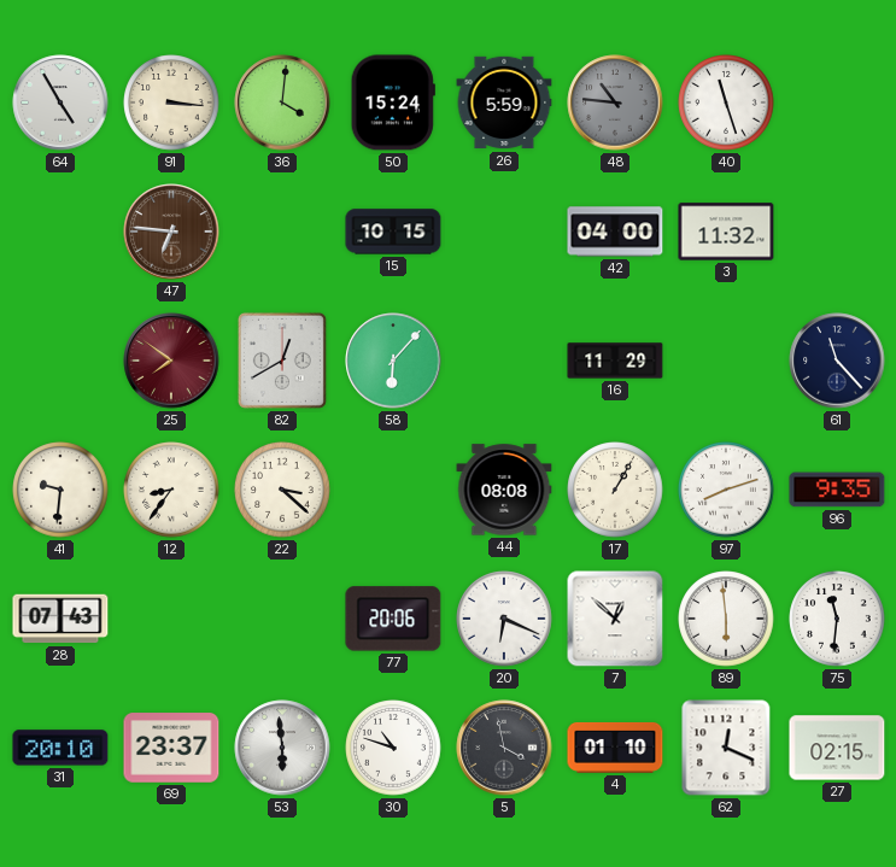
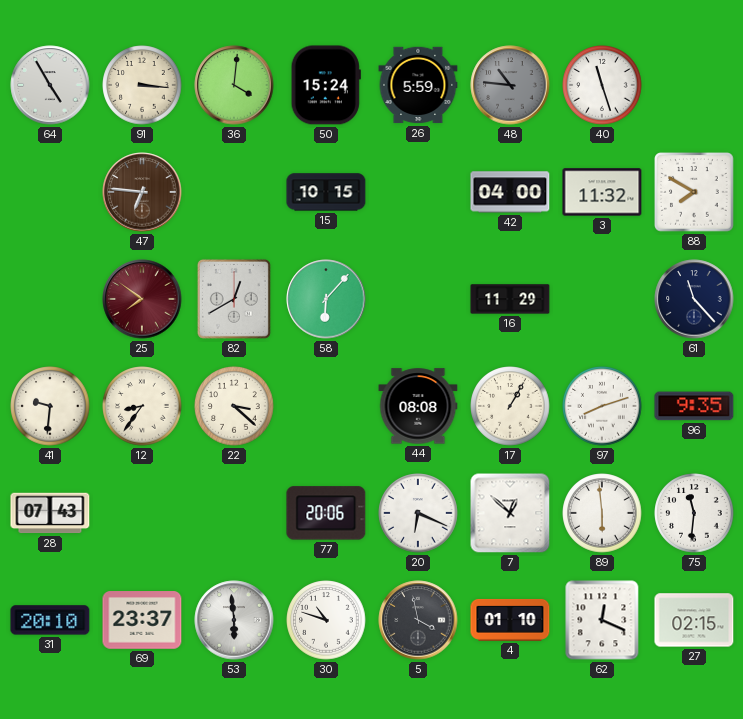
88: none -> 7:50 (694, 192)
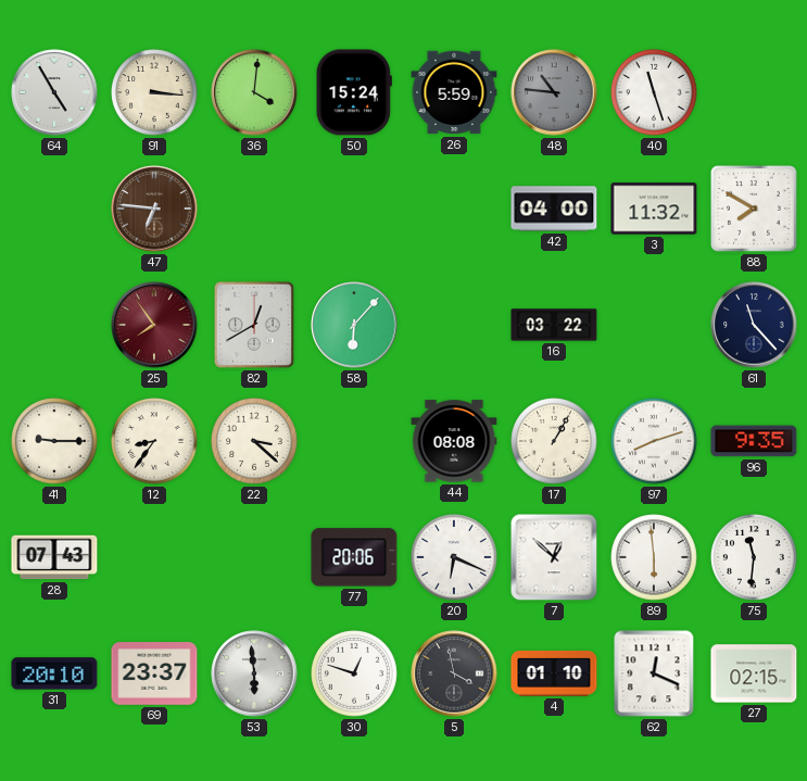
15: 10:15 -> none (326, 192)
25: 7:51 -> 7:54 (154, 325)
16: 11:29 -> 03:22 (554, 325)
41: 9:31 -> 9:15 (54, 441)
30: 10:48 -> 12:48 (354, 673)
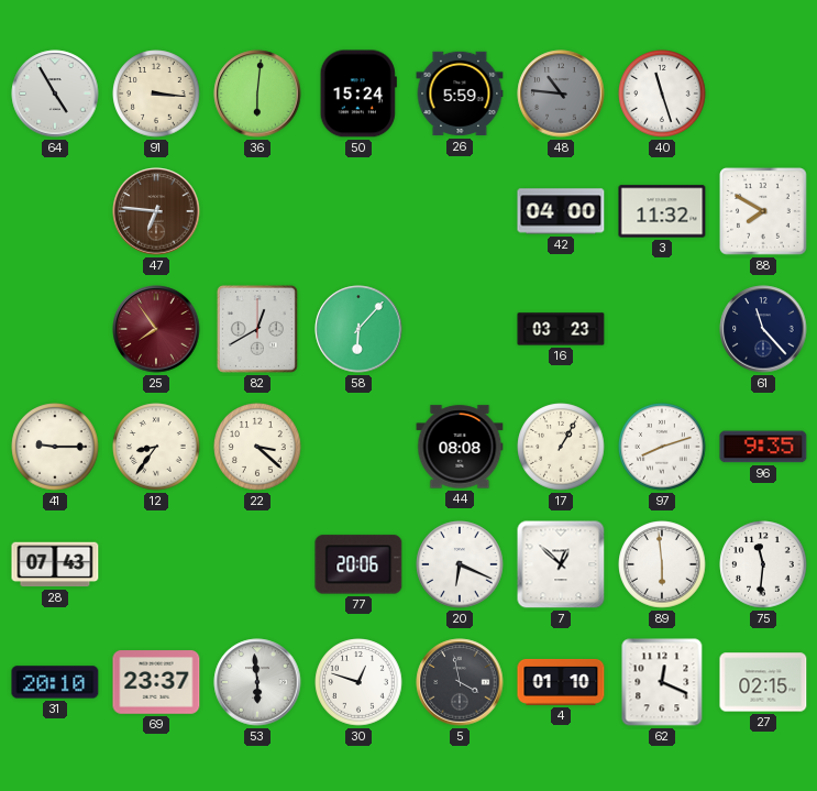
36: 4:01 -> 6:01 (257, 94)
16: 03:22 -> 03:23 (561, 329)
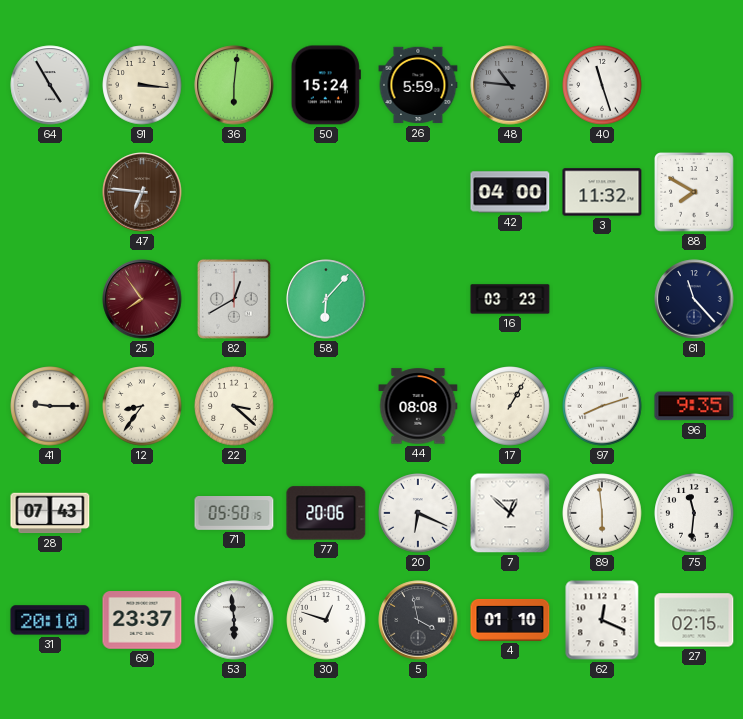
71: none -> 05:50 (234, 514)
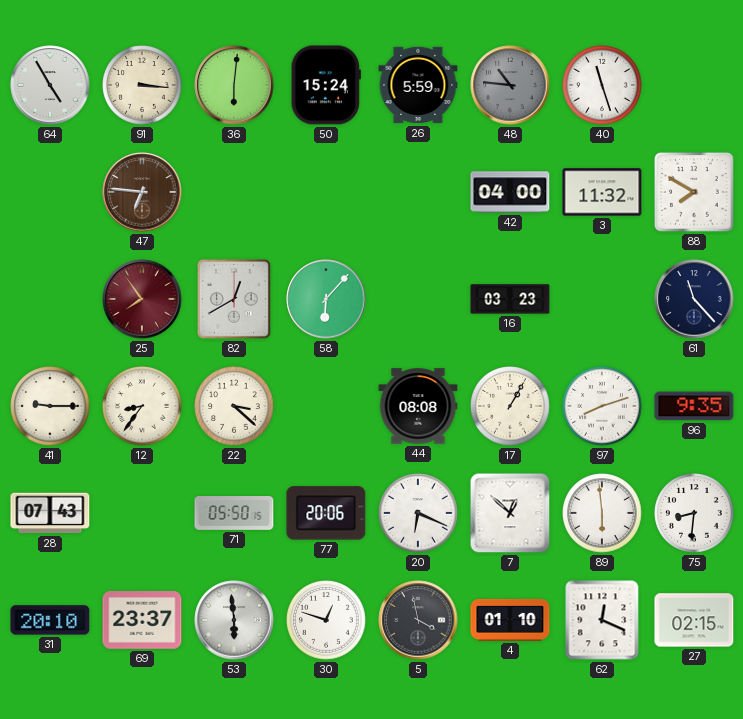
75: 11:31 -> 8:31 (694, 513)
